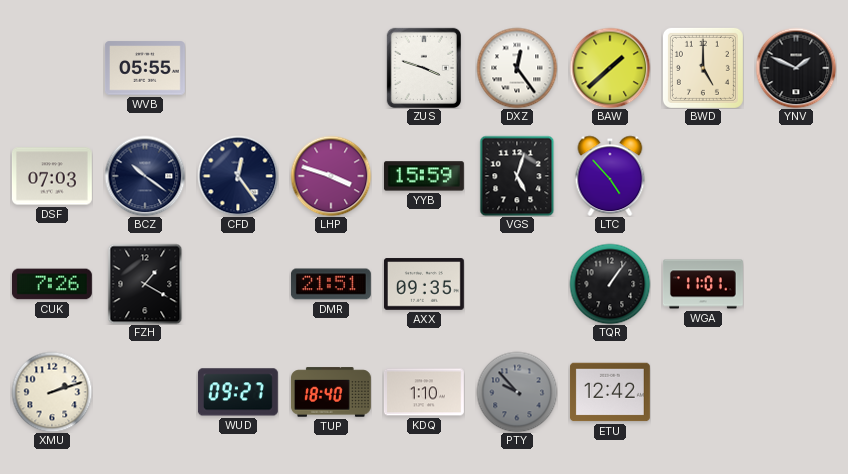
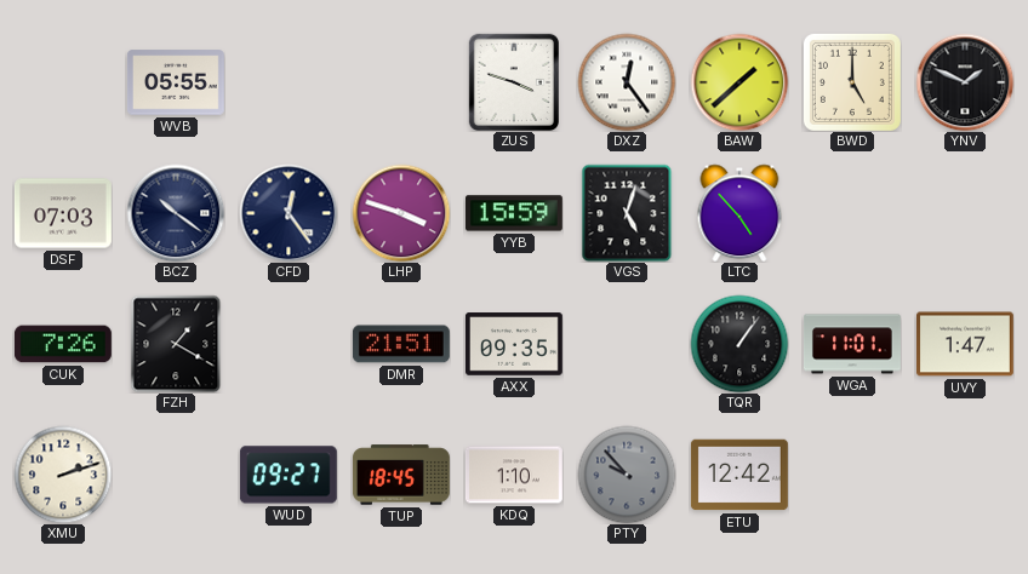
UVY: none -> 1:47 (965, 344)
TUP: 18:40 -> 18:45 (401, 475)
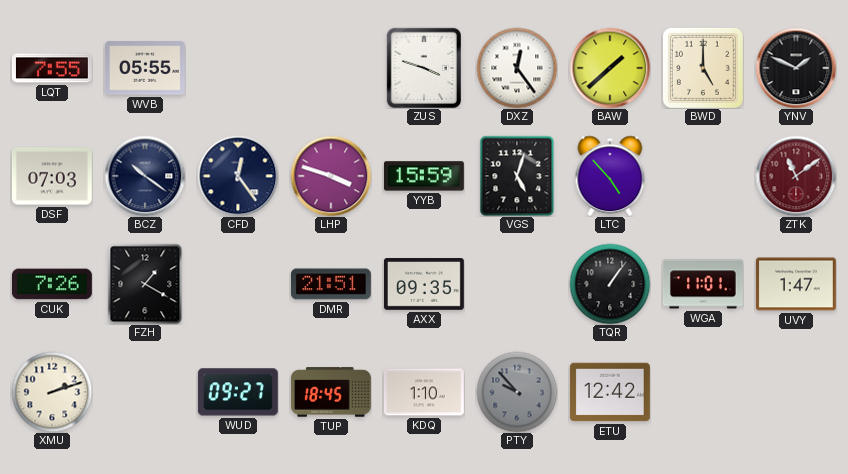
LQT: none -> 7:55 (52, 68)
ZTK: none -> 11:09 (796, 176)
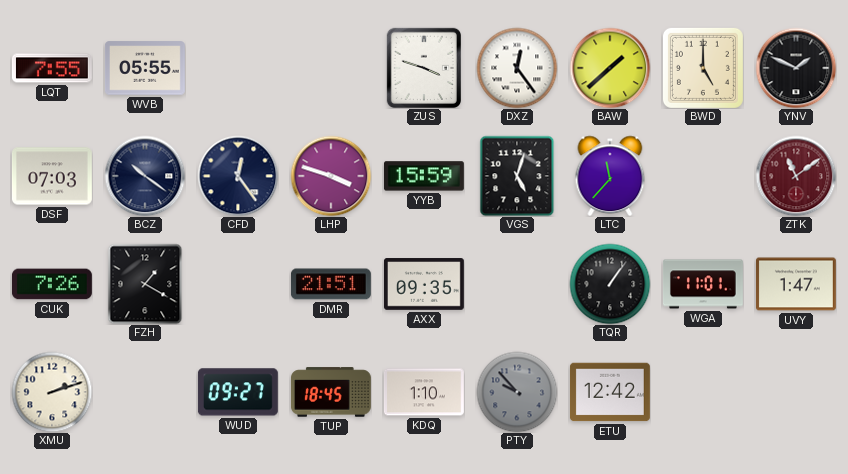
LTC: 4:53 -> 11:37 (610, 176)
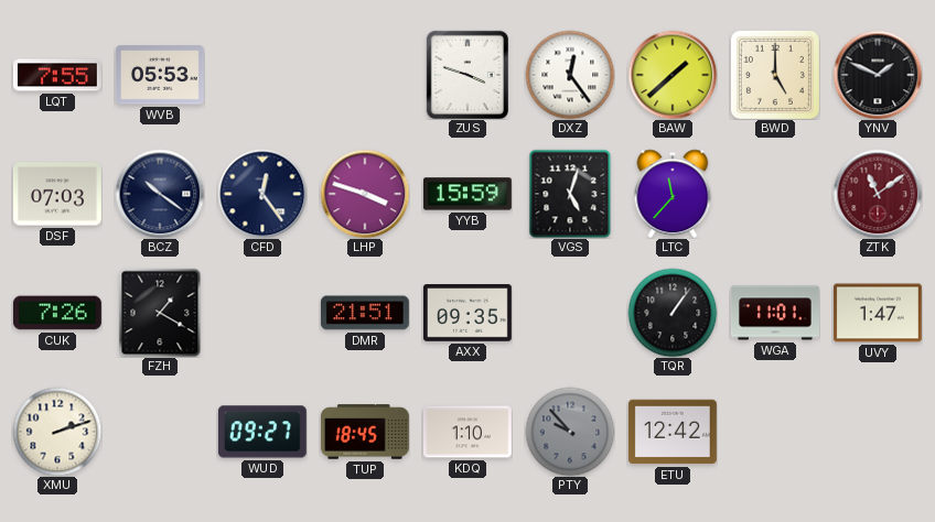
WVB: 05:55 -> 05:53 (160, 75)
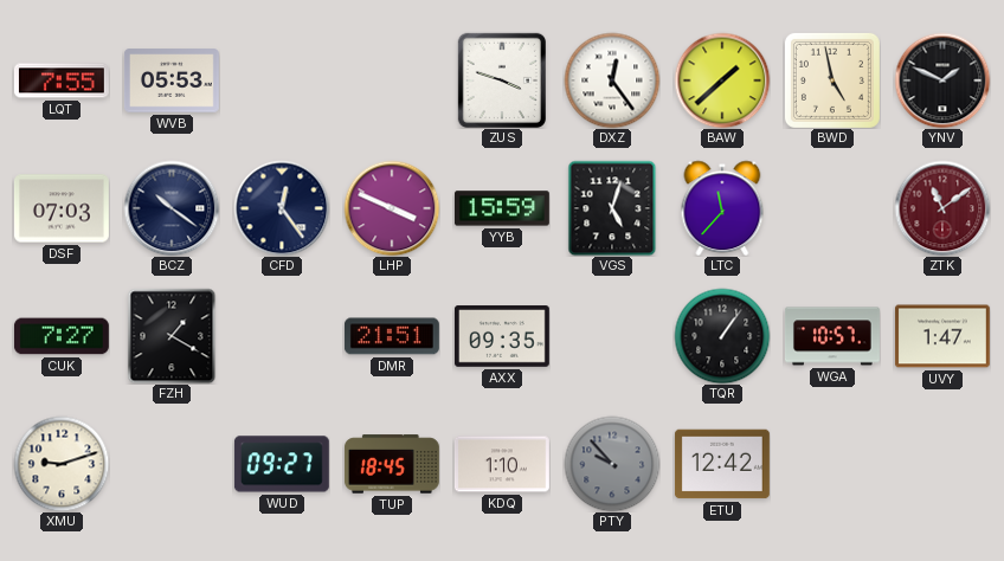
BWD: 5:00 -> 4:58 (832, 80)
LHP: 3:48 -> 3:49 (392, 208)
CUK: 7:26 -> 7:27 (62, 336)
WGA: 11:01 -> 10:57 (832, 336)
XMU: 2:12 -> 9:12 (62, 464)
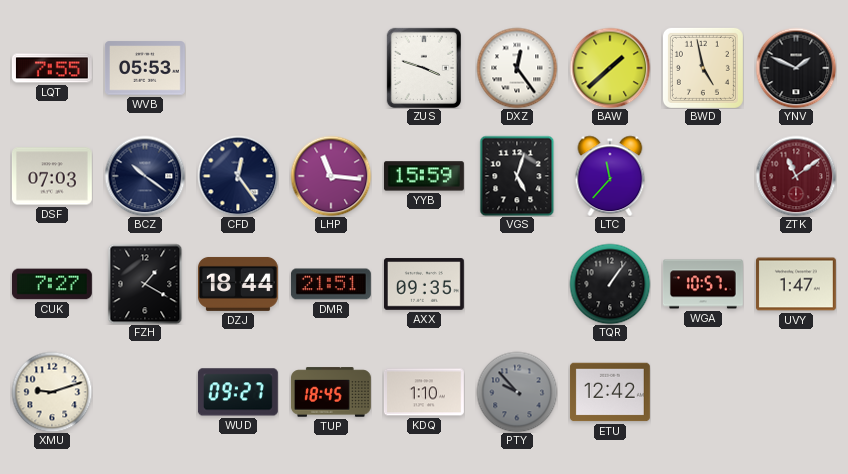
LHP: 3:49 -> 11:16 (331, 176)
DZJ: none -> 18:44 (238, 284)
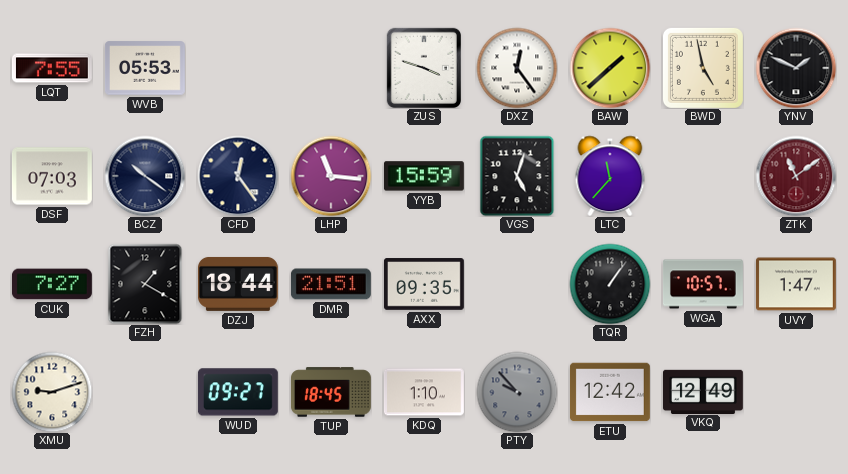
VKQ: none -> 12:49 (703, 391)
